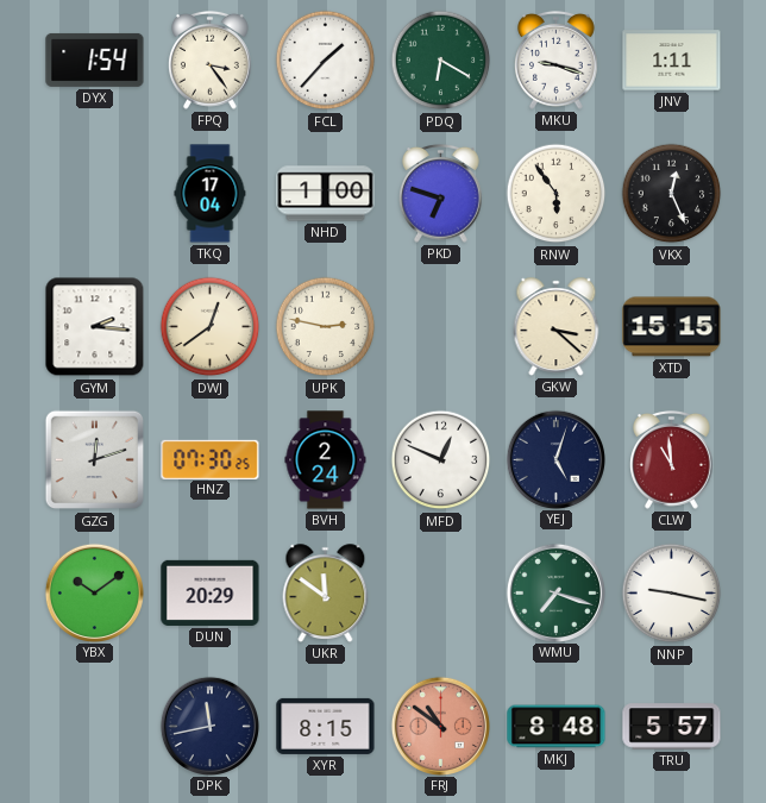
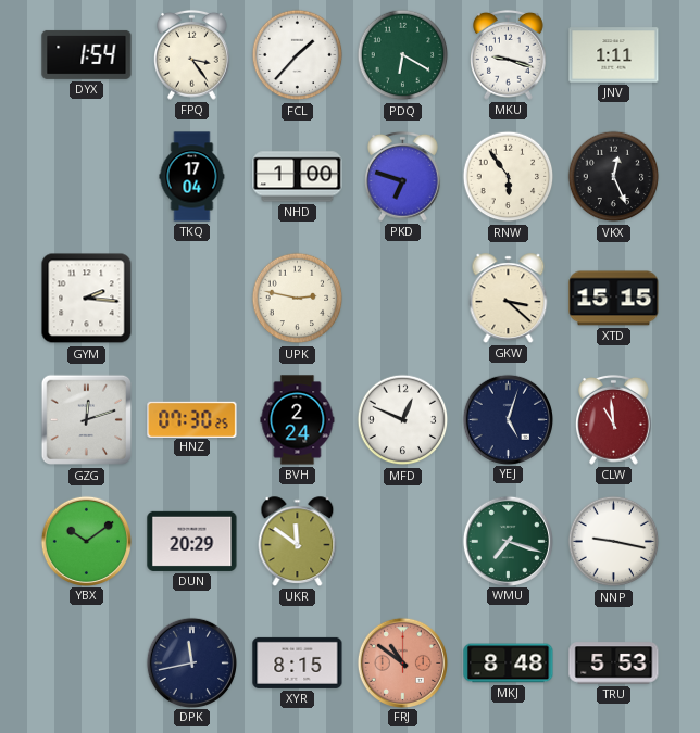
DWJ: 12:39 -> none (211, 327)
TRU: 5:57 -> 5:53 (614, 664)
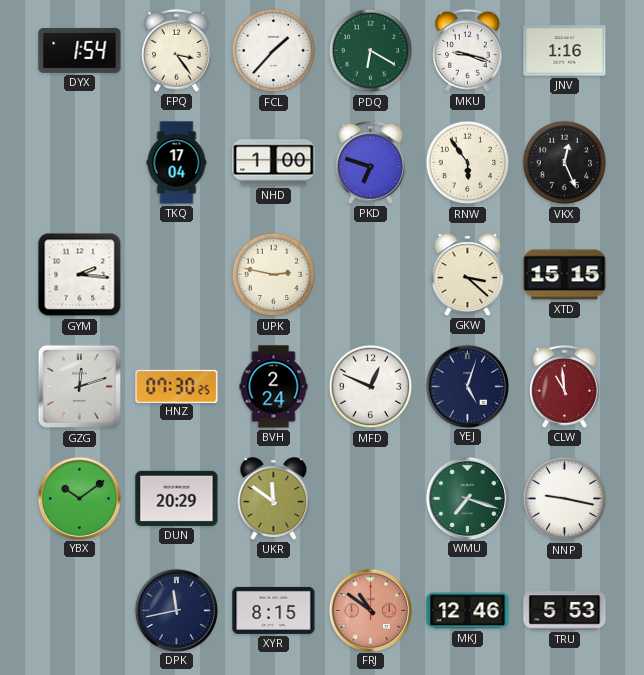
JNV: 1:11 -> 1:16 (565, 51)
MKJ: 8:48 -> 12:46 (468, 611)
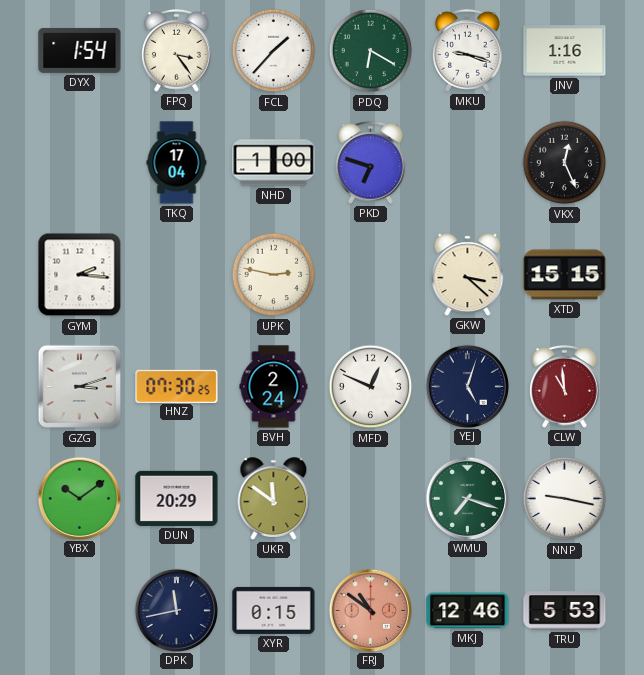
RNW: 5:54 -> none (468, 163)
GZG: 12:12 -> 3:12 (80, 387)
XYR: 8:15 -> 0:15 (274, 610)
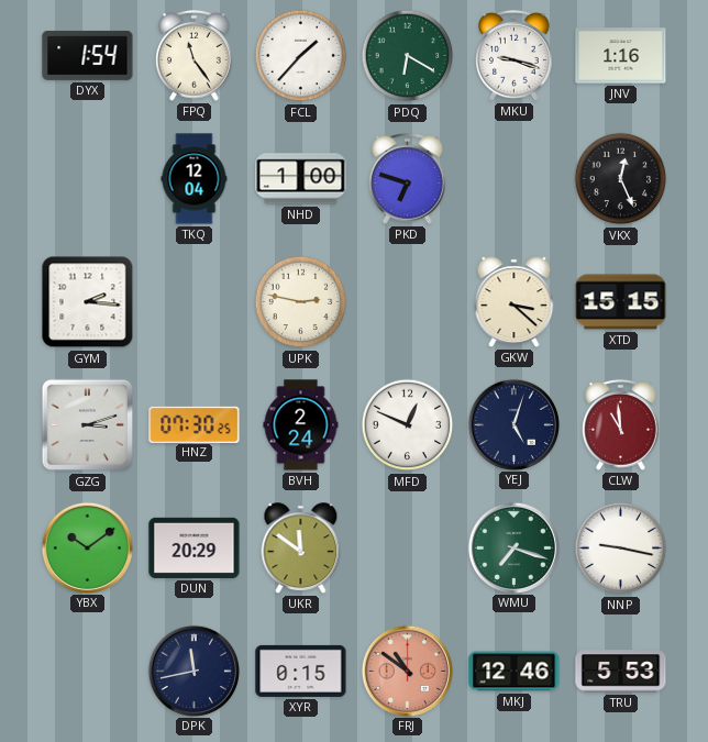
FPQ: 3:24 -> 11:24 (195, 55)
TKQ: 17:04 -> 12:04 (195, 179)
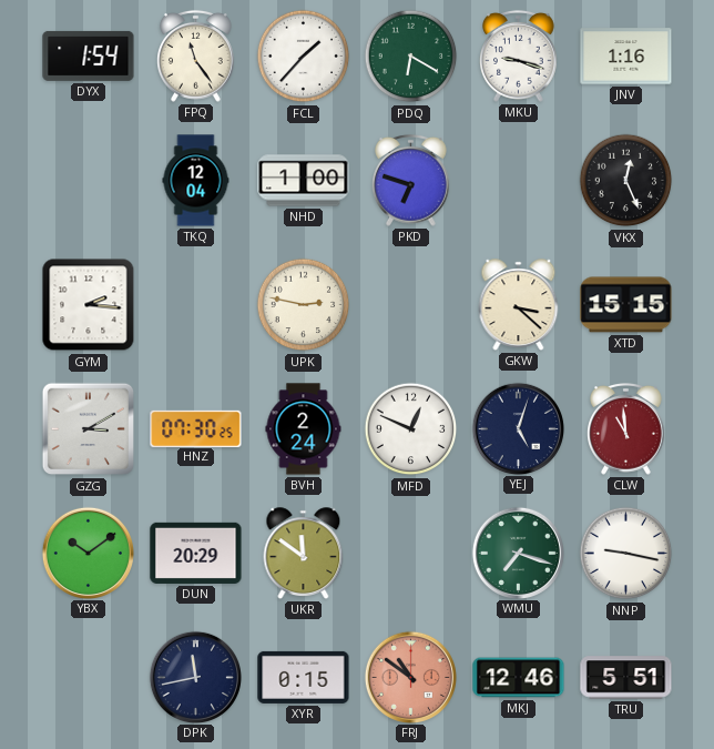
GZG: 3:12 -> 3:10 (89, 429)
TRU: 5:53 -> 5:51 (626, 678)
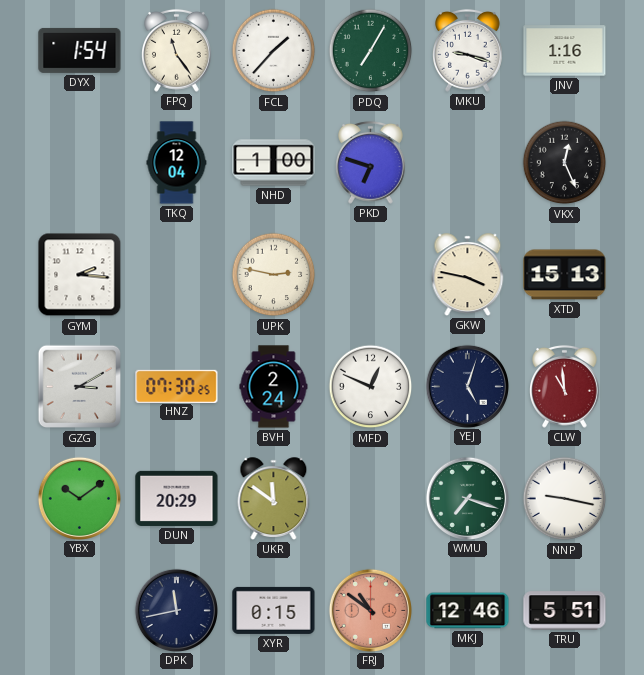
PDQ: 6:20 -> 7:05 (371, 51)
GKW: 3:22 -> 3:47 (468, 275)
XTD: 15:15 -> 15:13 (565, 275)
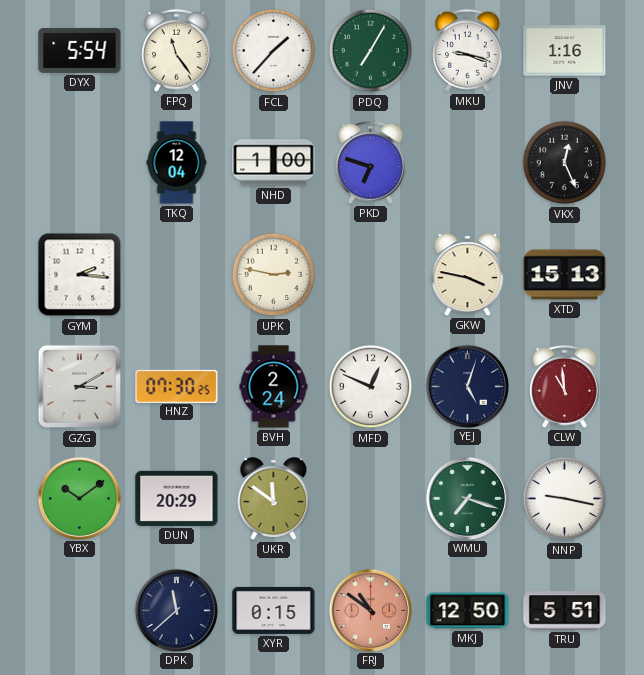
DYX: 1:54 -> 5:54 (80, 50)
DPK: 11:43 -> 11:38 (176, 610)
MKJ: 12:46 -> 12:50 (468, 611)
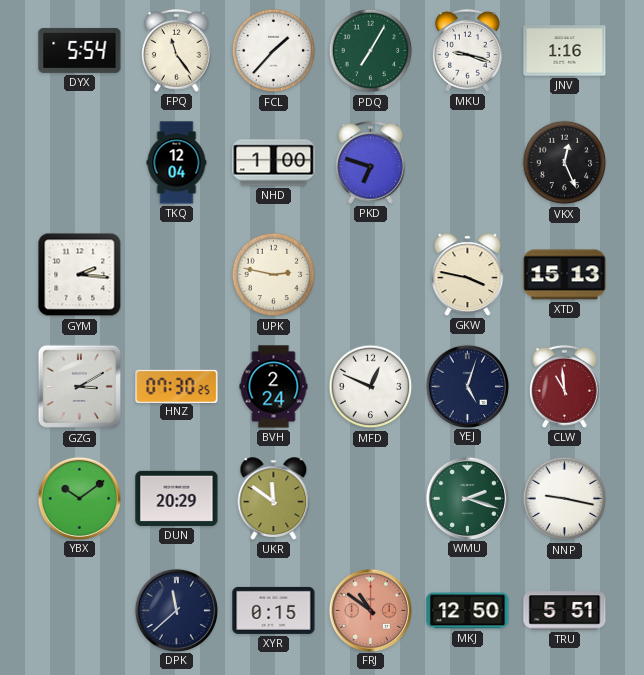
WMU: 7:18 -> 2:18 (467, 498)
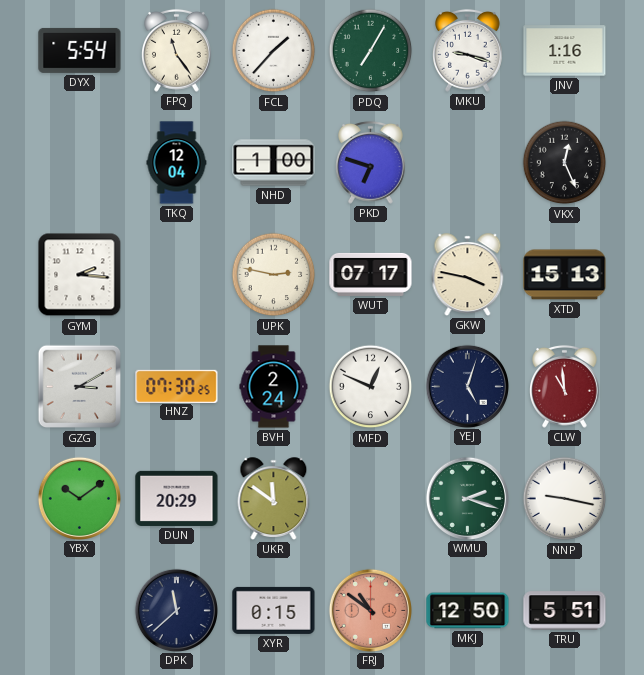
WUT: none -> 07:17 (371, 274)
